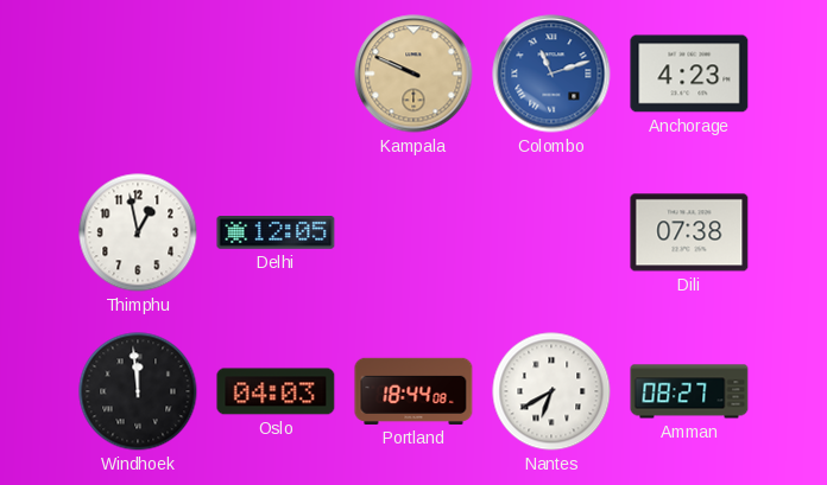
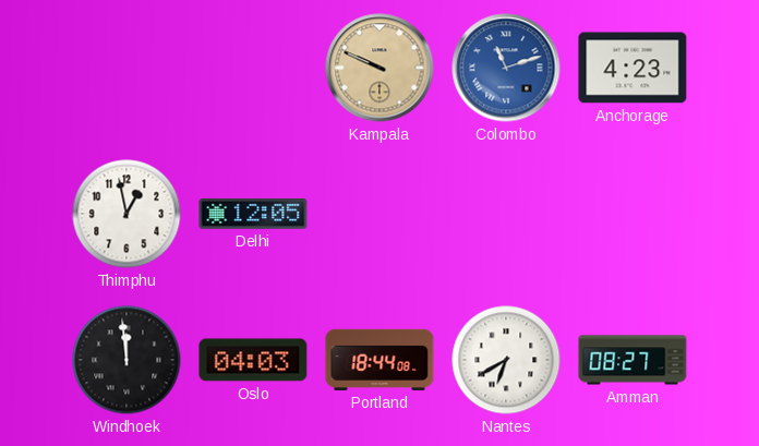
Dili: 07:38 -> none (689, 232)
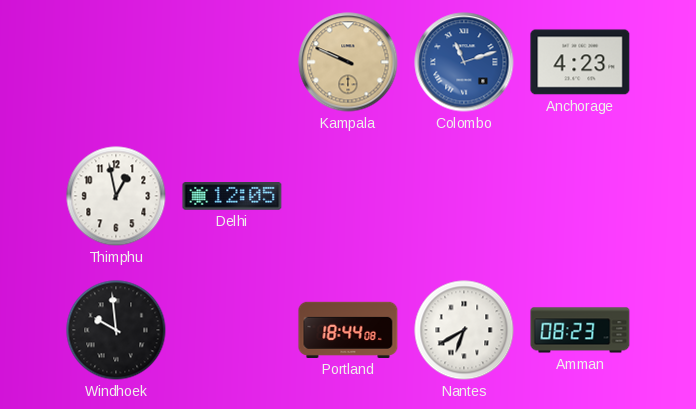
Windhoek: 11:59 -> 9:59 (116, 330)
Oslo: 04:03 -> none (253, 360)
Amman: 08:27 -> 08:23 (580, 330)
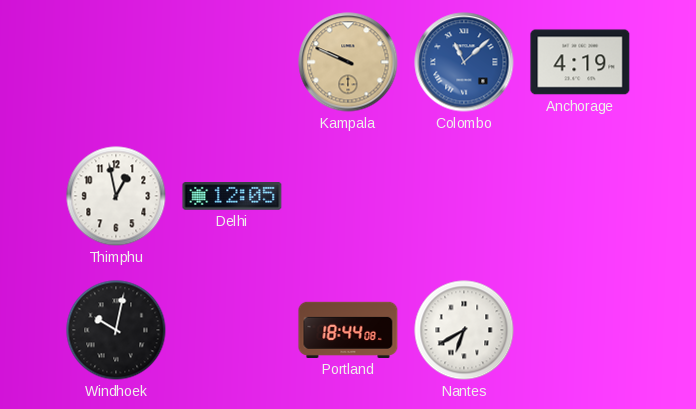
Colombo: 11:12 -> 11:08 (464, 62)
Anchorage: 4:23 -> 4:19 (580, 62)
Windhoek: 9:59 -> 10:02 (116, 330)
Amman: 08:23 -> none (580, 330)
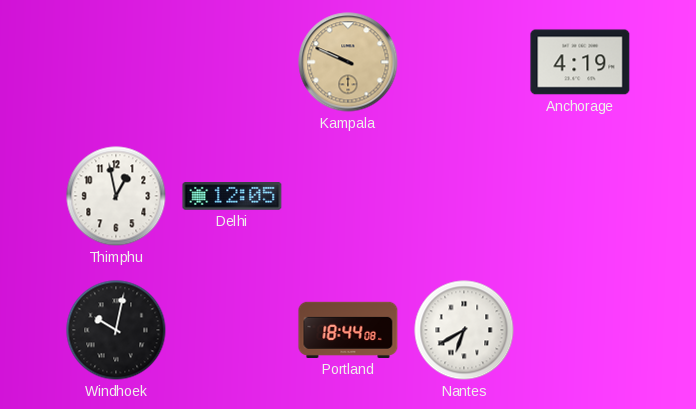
Colombo: 11:08 -> none (464, 62)
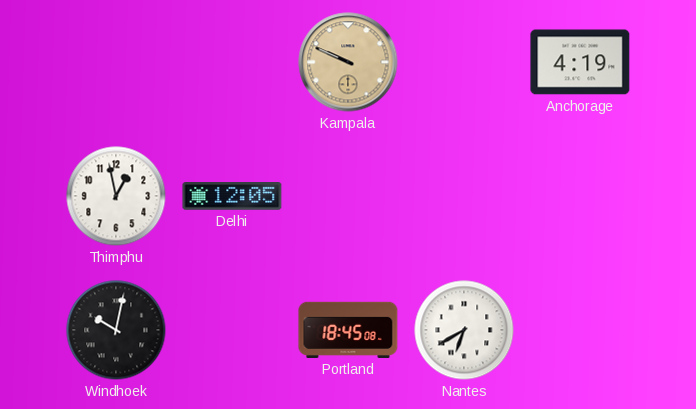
Portland: 18:44 -> 18:45 (348, 330)
